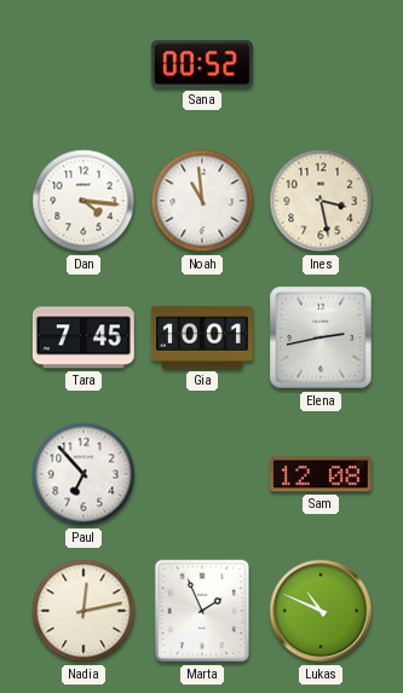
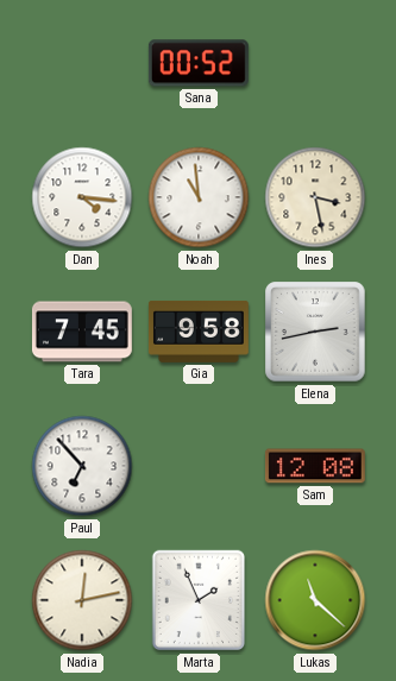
Gia: 10:01 -> 9:58 (199, 332)
Lukas: 10:49 -> 11:22 (315, 600)
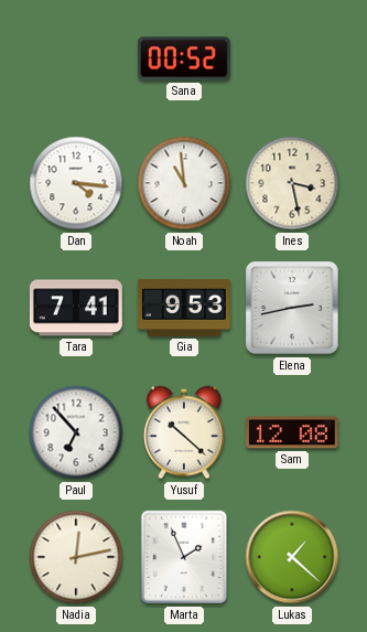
Tara: 7:45 -> 7:41 (76, 308)
Gia: 9:58 -> 9:53 (184, 308)
Yusuf: none -> 10:22 (184, 432)
Lukas: 11:22 -> 1:22 (292, 557)
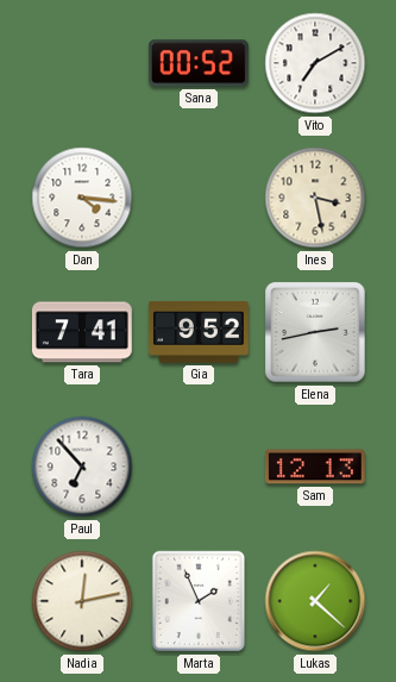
Vito: none -> 7:10 (315, 63)
Noah: 10:59 -> none (184, 183)
Gia: 9:53 -> 9:52 (199, 332)
Yusuf: 10:22 -> none (184, 432)
Sam: 12:08 -> 12:13 (315, 467)
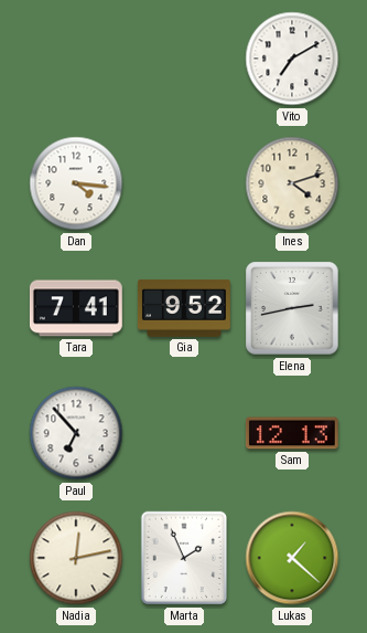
Sana: 00:52 -> none (199, 63)
Ines: 3:28 -> 4:12 (292, 183)
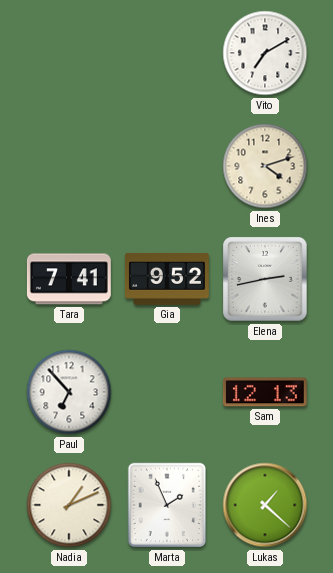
Dan: 4:16 -> none (76, 183)
Nadia: 12:13 -> 1:11 (69, 505)
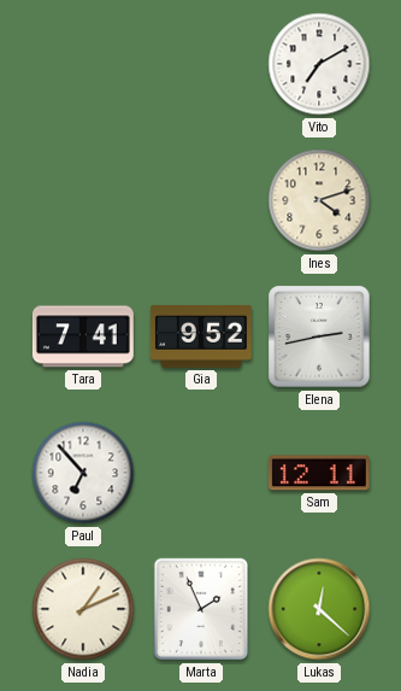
Sam: 12:13 -> 12:11 (319, 473)
Lukas: 1:22 -> 12:22 (319, 609)
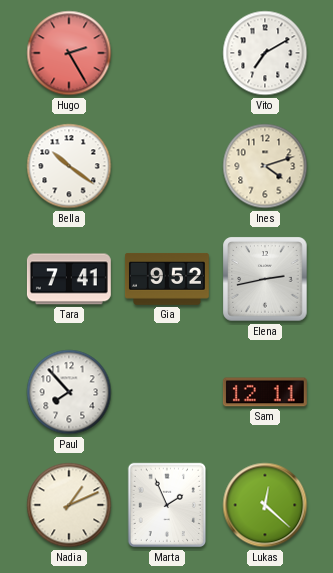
Hugo: none -> 2:25 (69, 53)
Bella: none -> 10:21 (69, 166)
Paul: 6:53 -> 7:53 (69, 392)
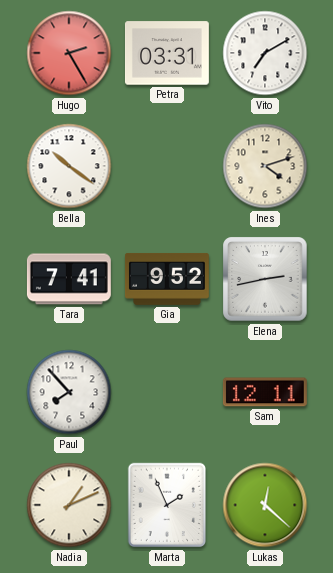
Petra: none -> 03:31 (167, 53)
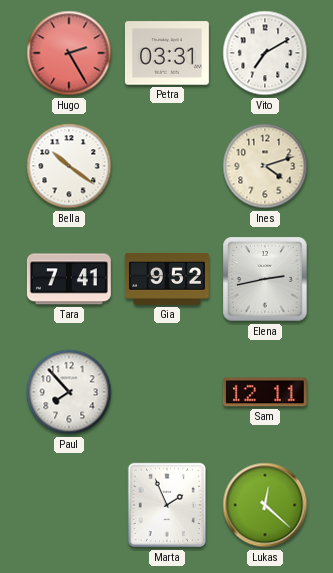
Nadia: 1:11 -> none (69, 505)
